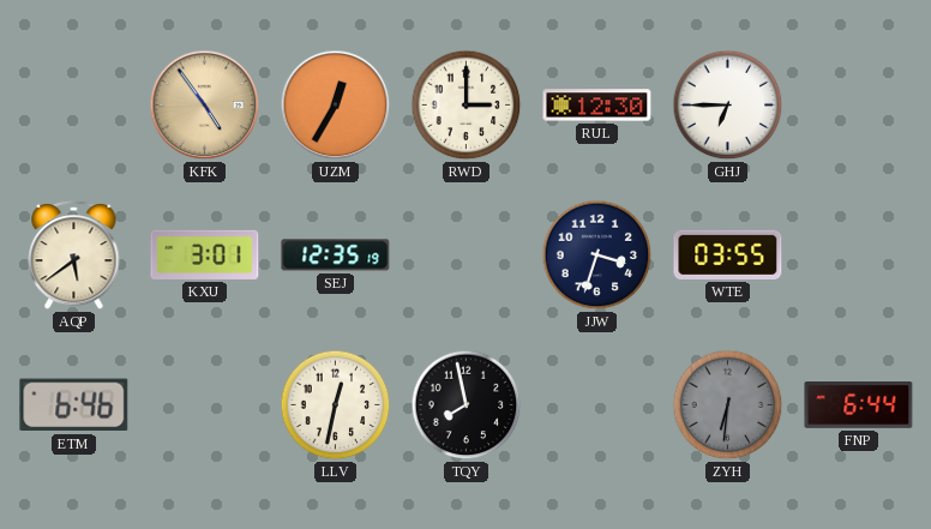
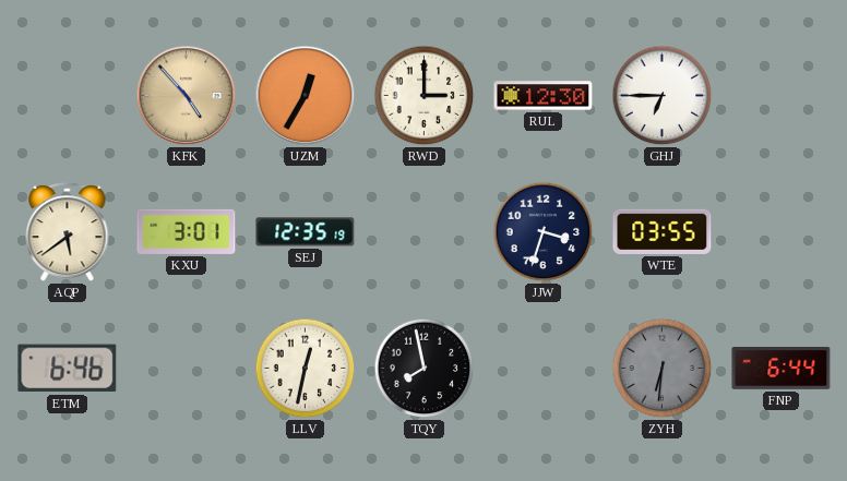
KFK: 4:54 -> 4:53 (187, 96)
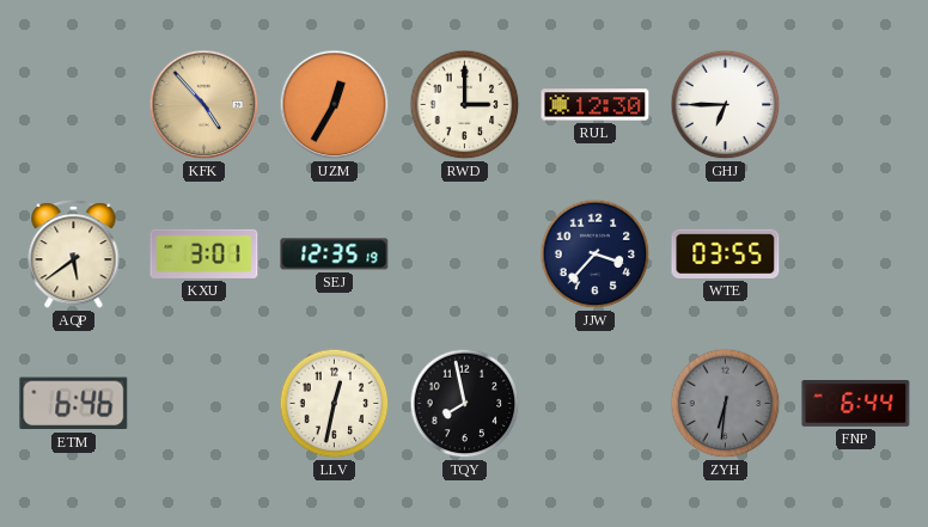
JJW: 3:33 -> 3:37 (596, 255)
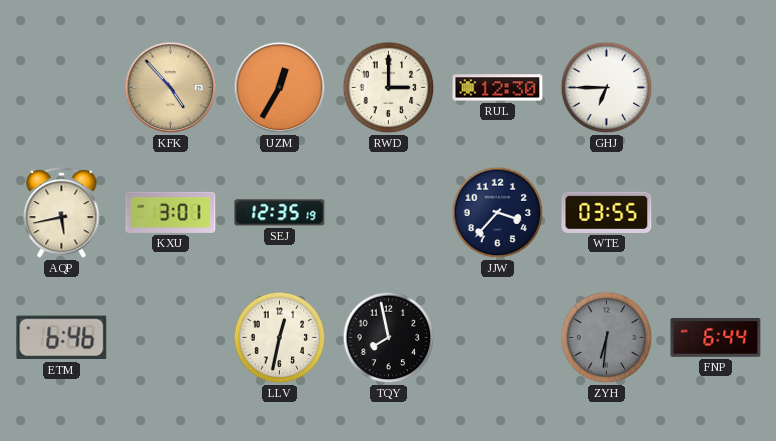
AQP: 5:39 -> 5:43 (62, 212)
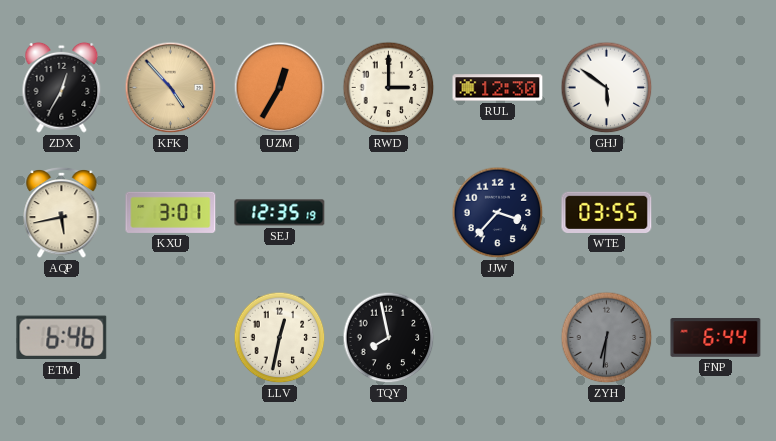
ZDX: none -> 12:35 (62, 87)
GHJ: 6:45 -> 5:51 (607, 88)
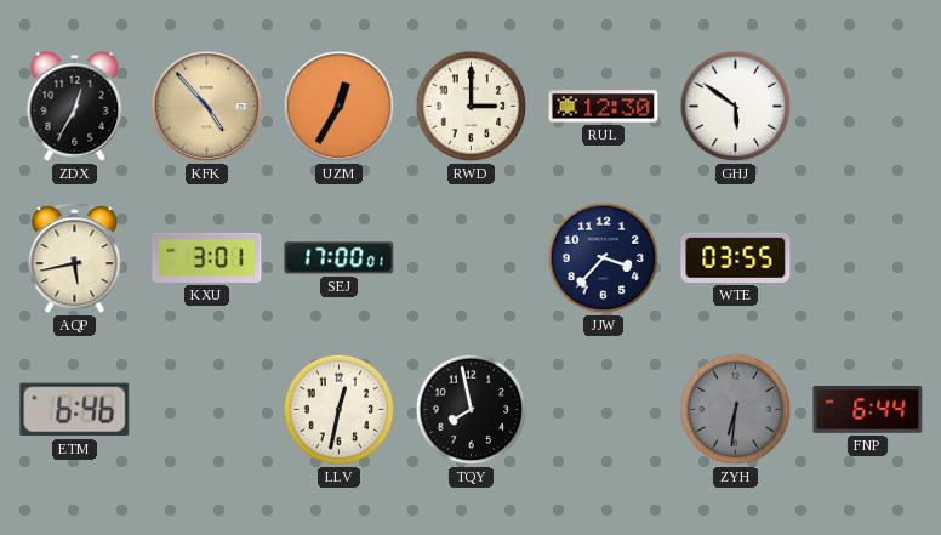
SEJ: 12:35 -> 17:00 (340, 258)
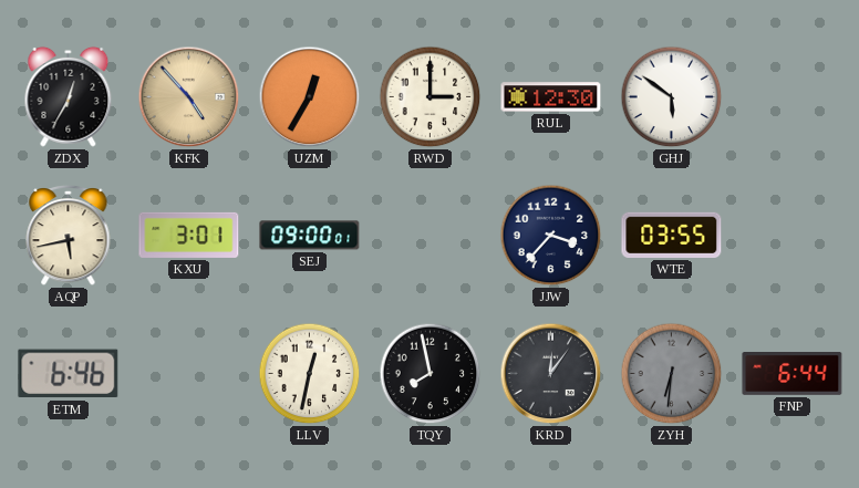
SEJ: 17:00 -> 09:00 (310, 236)
KRD: none -> 12:06 (551, 374)
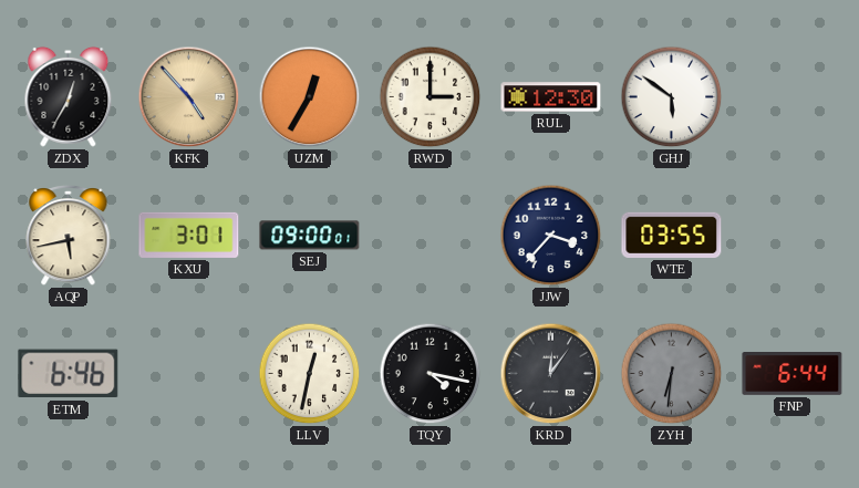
TQY: 7:58 -> 4:17 (431, 374)
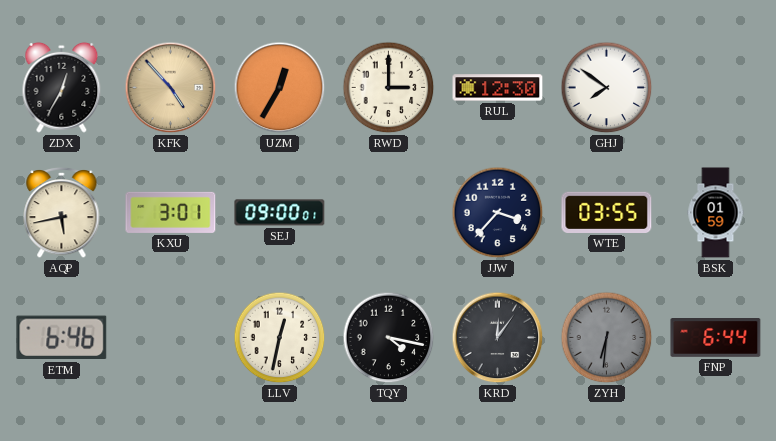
GHJ: 5:51 -> 7:51 (607, 88)
BSK: none -> 01:59 (716, 213)
